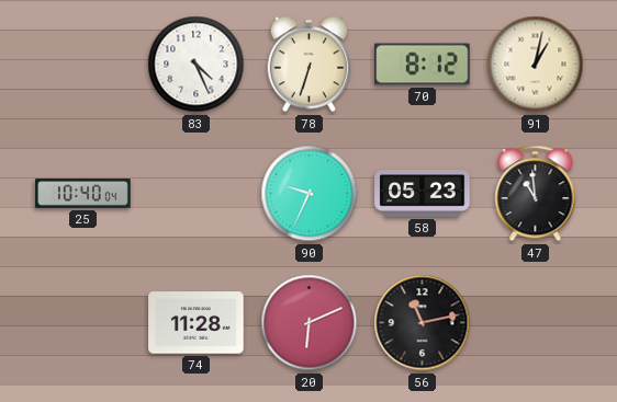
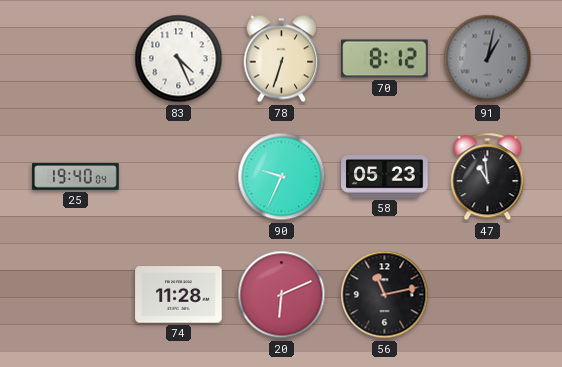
91 dial: cream -> grey (488, 59)
25: 10:40 -> 19:40 (76, 177)
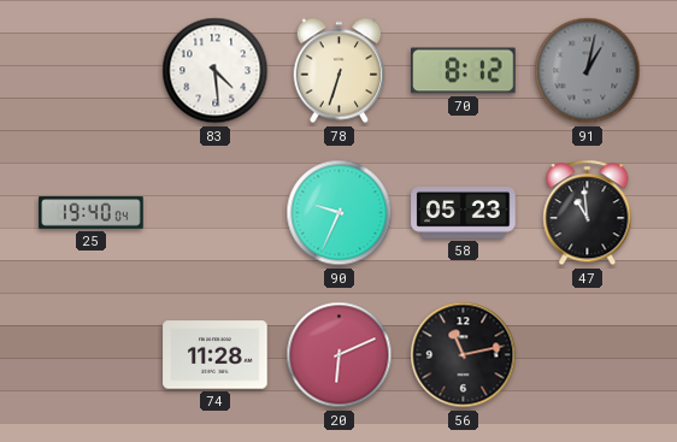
83: 4:26 -> 4:29 (216, 71)
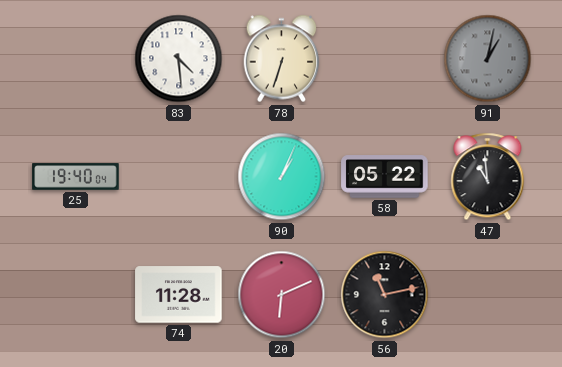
70: 8:12 -> none (464, 71)
90: 9:34 -> 1:04 (282, 177)
58: 05:23 -> 05:22 (385, 177)
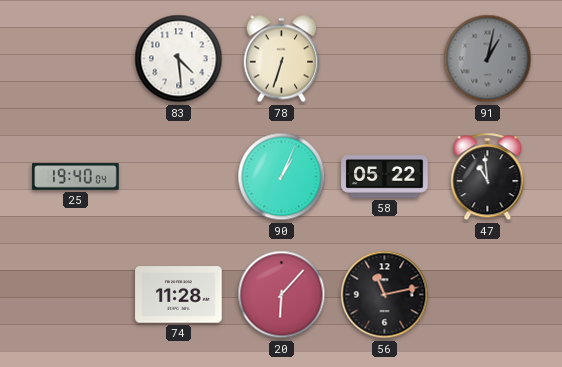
20: 6:11 -> 6:07 (282, 295)
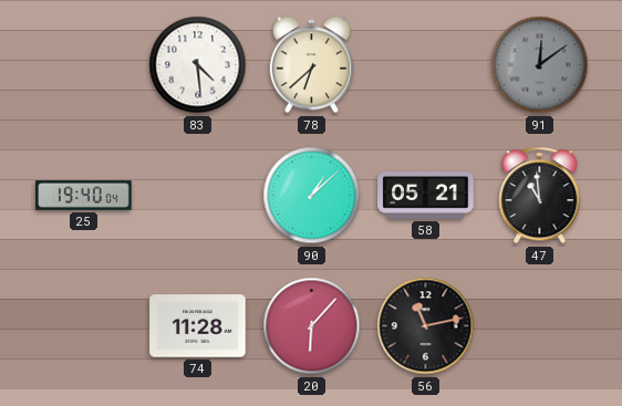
78: 6:33 -> 6:38 (312, 65)
91: 1:02 -> 12:09 (540, 65)
90: 1:04 -> 1:08 (312, 196)
58: 05:22 -> 05:21 (426, 196)
